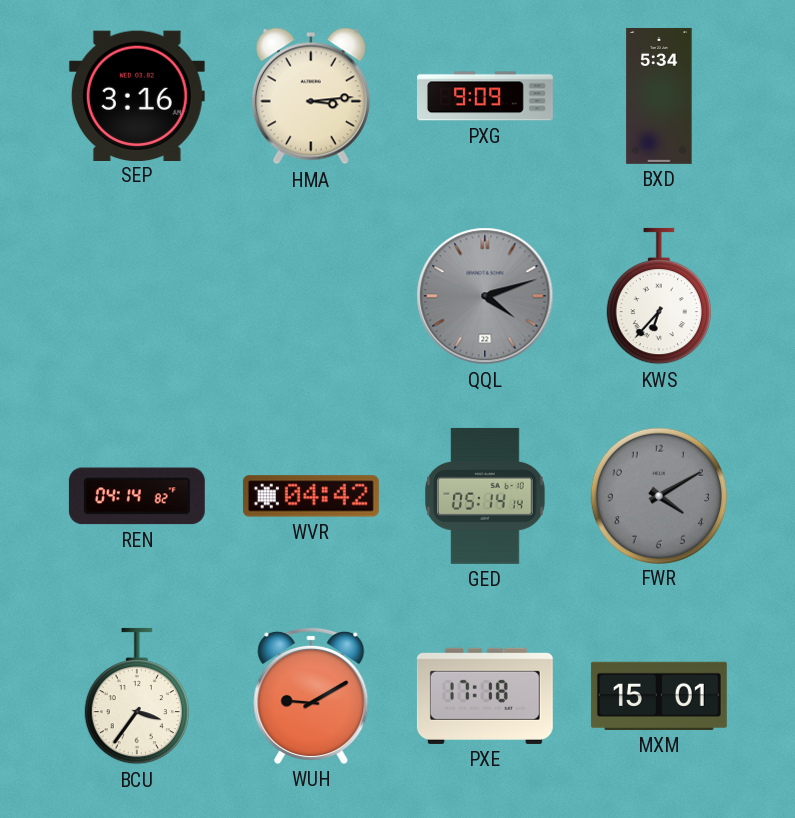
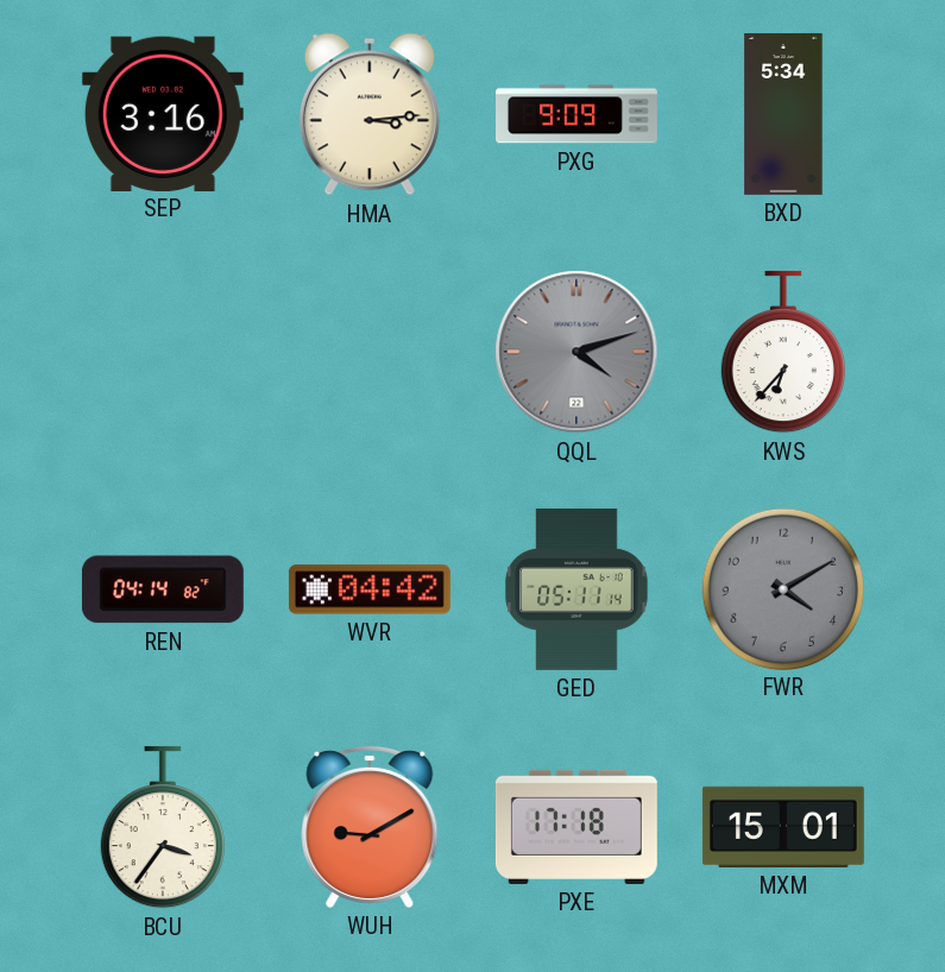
GED: 05:14 -> 05:11 (577, 589)
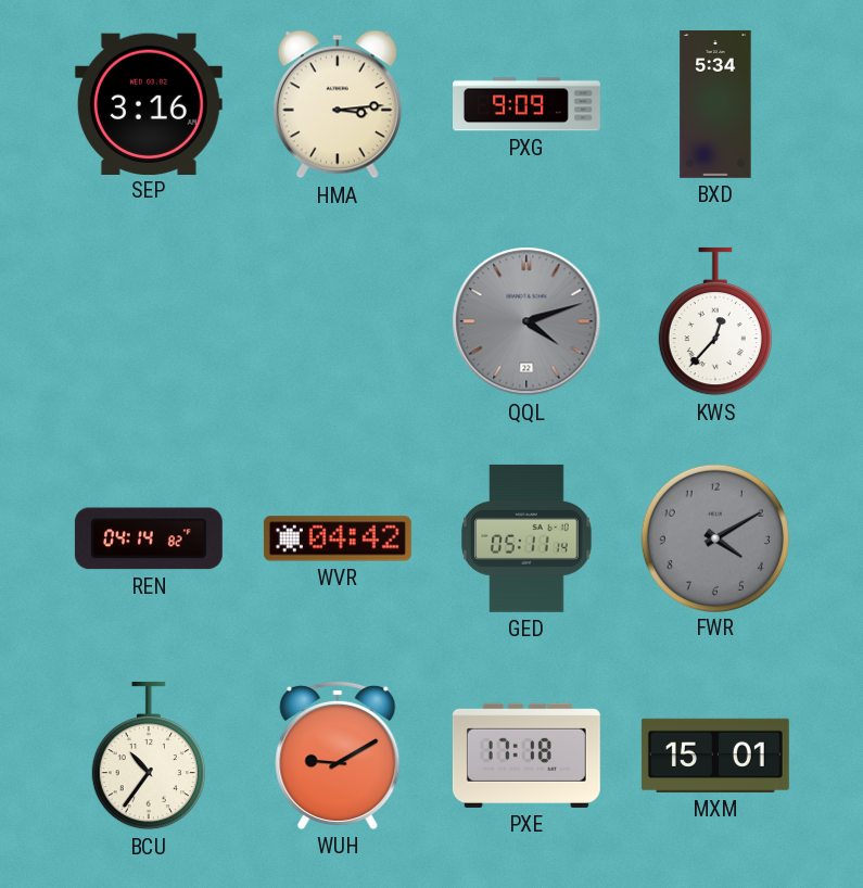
KWS: 6:37 -> 12:37 (715, 321)
BCU: 3:36 -> 10:36 (149, 756)
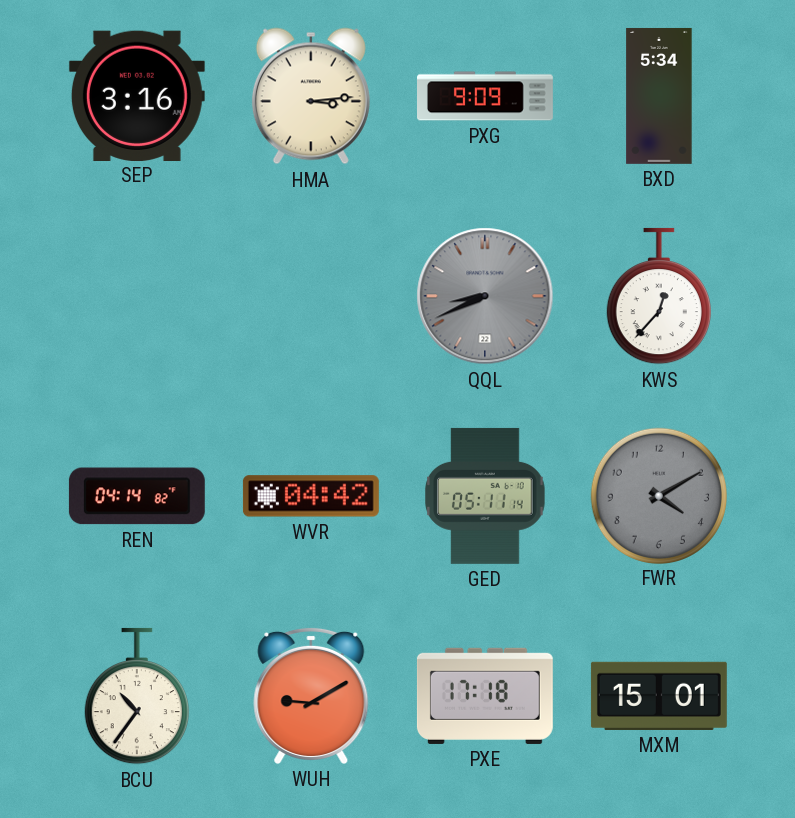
QQL: 4:12 -> 8:41 (485, 296)
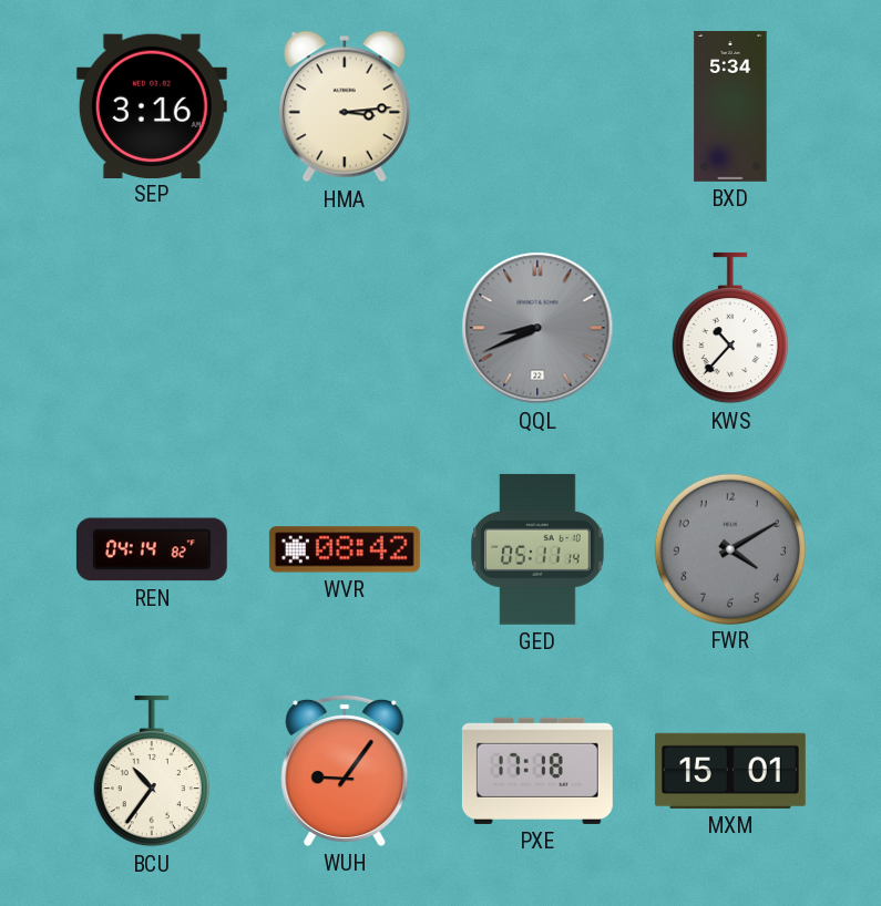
PXG: 9:09 -> none (486, 96)
KWS: 12:37 -> 10:37 (730, 328)
WVR: 04:42 -> 08:42 (345, 549)
WUH: 9:10 -> 9:06 (345, 770)
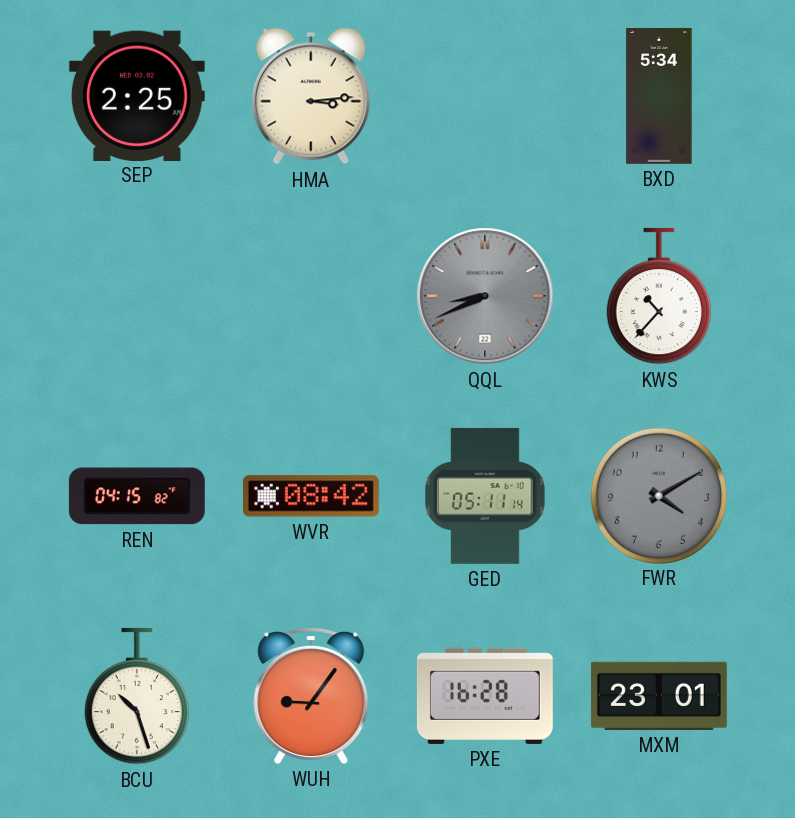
SEP: 3:16 -> 2:25 (137, 95)
REN: 04:14 -> 04:15 (137, 496)
BCU: 10:36 -> 10:27 (137, 696)
PXE: 17:18 -> 16:28 (485, 696)
MXM: 15:01 -> 23:01 (659, 696)
